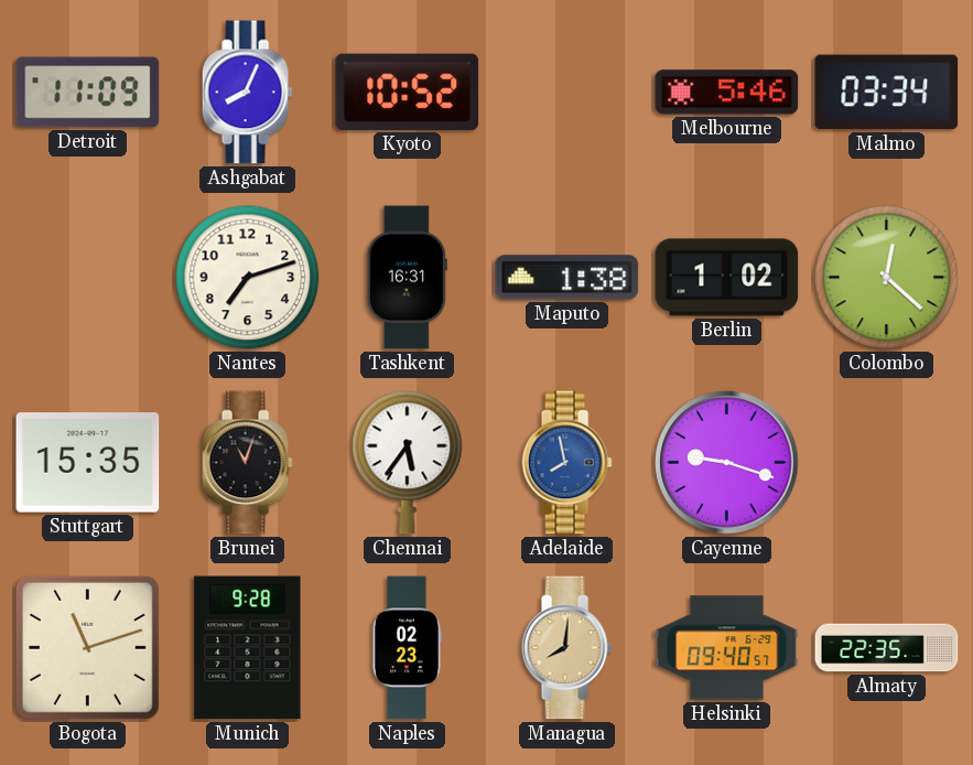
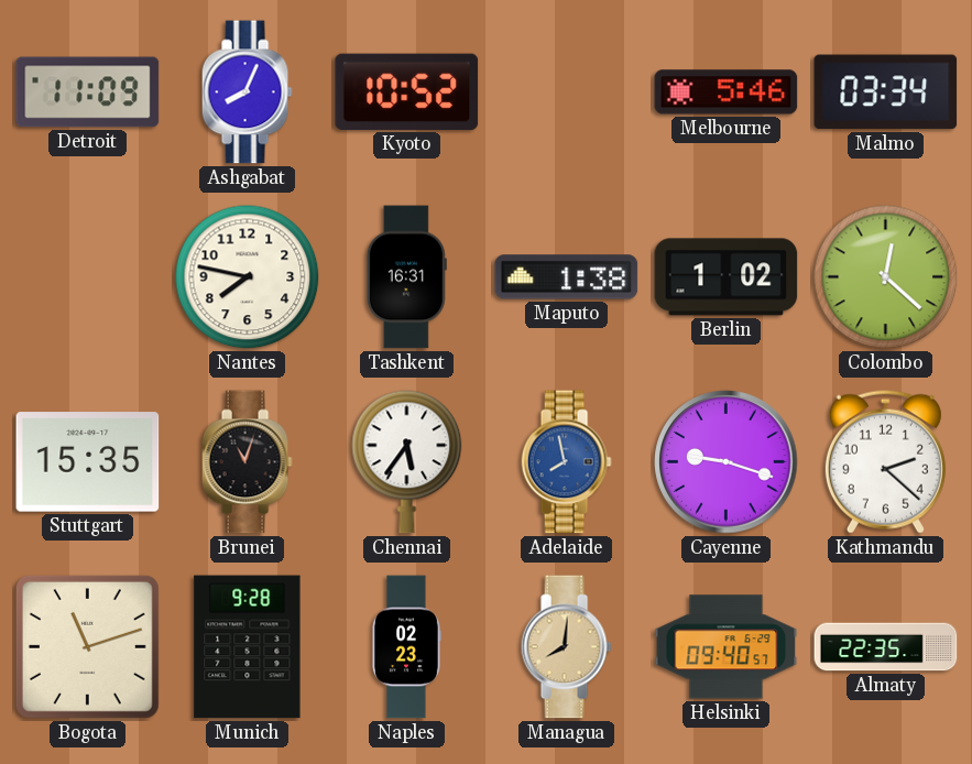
Nantes: 7:12 -> 7:47 (248, 277)
Kathmandu: none -> 2:22 (885, 461)
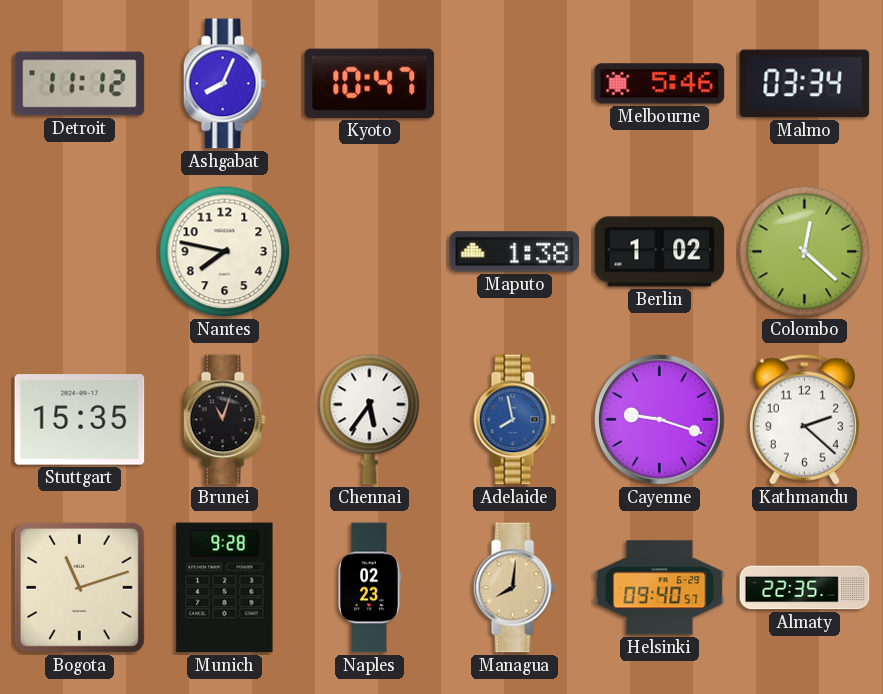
Detroit: 11:09 -> 11:12 (80, 84)
Kyoto: 10:52 -> 10:47 (370, 83)
Tashkent: 16:31 -> none (406, 277)
